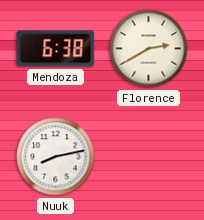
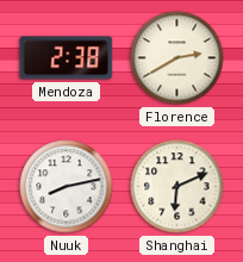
Mendoza: 6:38 -> 2:38 (67, 58)
Shanghai: none -> 6:11 (177, 187)
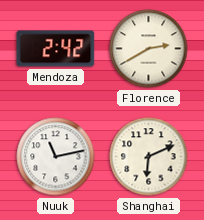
Mendoza: 2:38 -> 2:42 (56, 49)
Nuuk: 8:13 -> 11:13 (56, 157)
